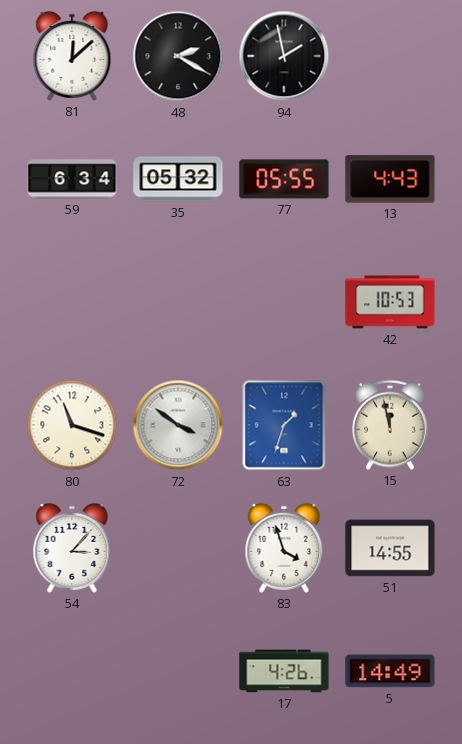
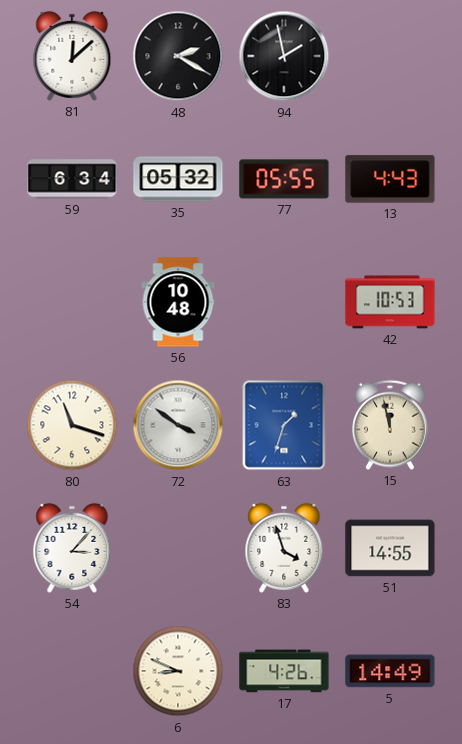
56: none -> 10:48 (178, 302)
6: none -> 8:49 (178, 671)
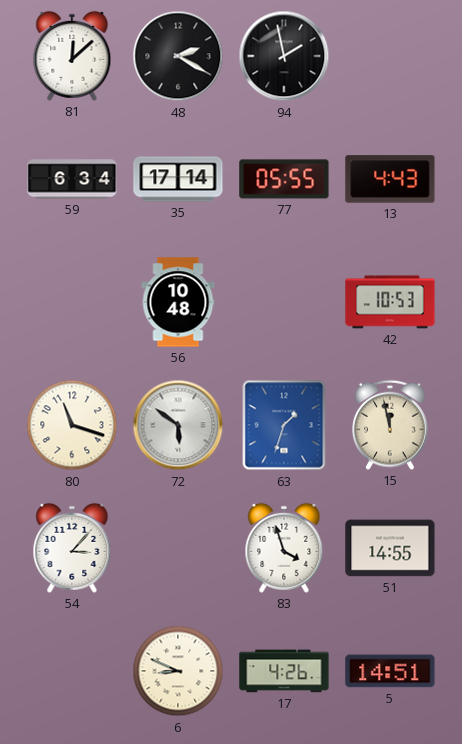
35: 05:32 -> 17:14 (178, 179)
72: 3:51 -> 5:51 (178, 425)
5: 14:49 -> 14:51 (390, 671)
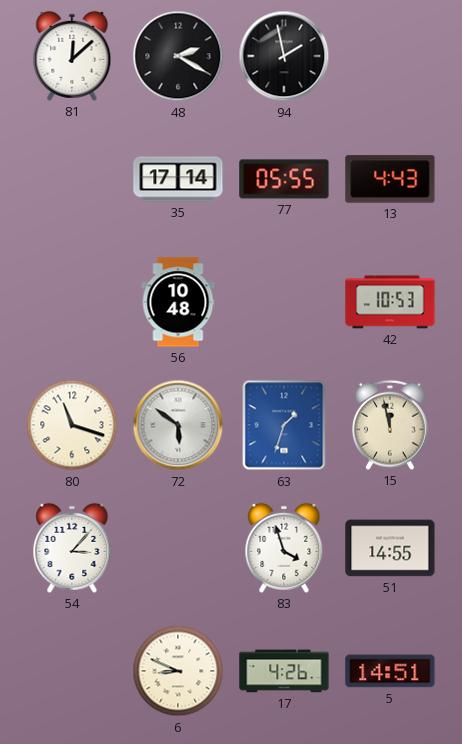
59: 6:34 -> none (72, 179)
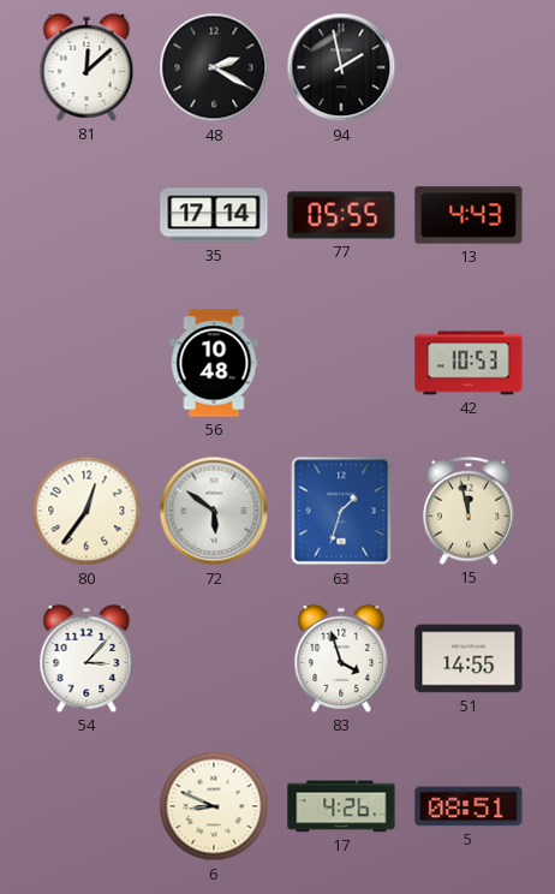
80: 11:18 -> 12:36 (86, 511)
5: 14:51 -> 08:51 (469, 806)
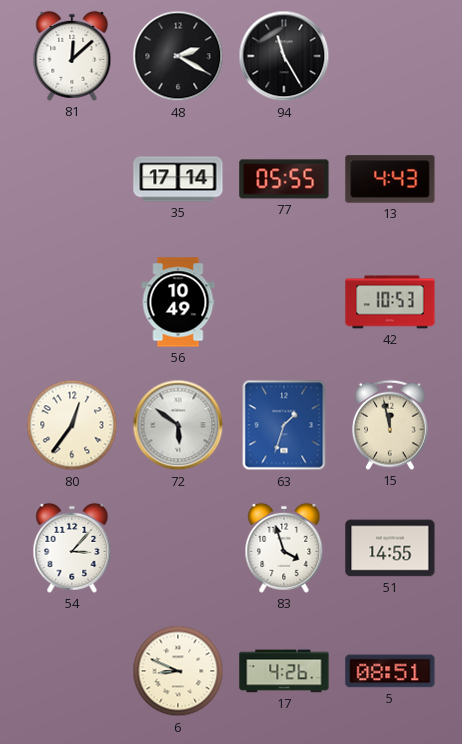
94: 1:58 -> 11:25 (284, 56)
56: 10:48 -> 10:49 (178, 302)
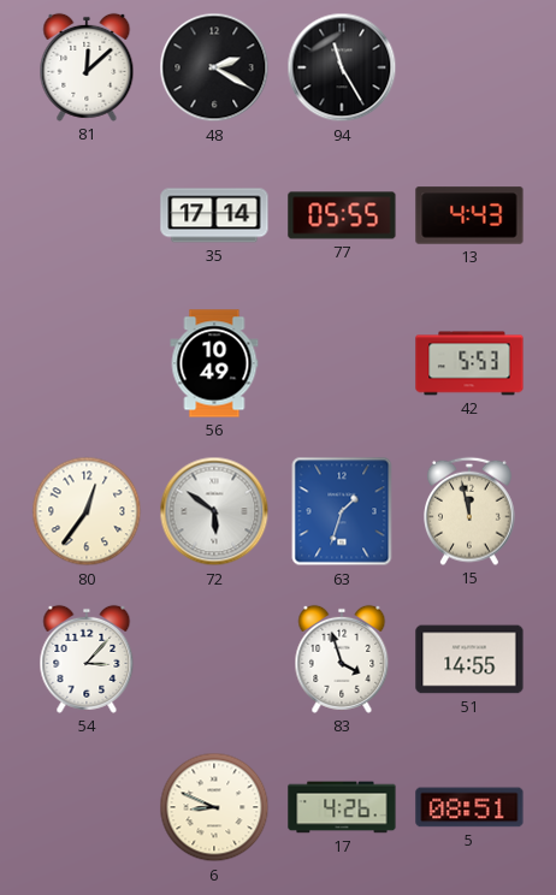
42: 10:53 -> 5:53 (469, 363)
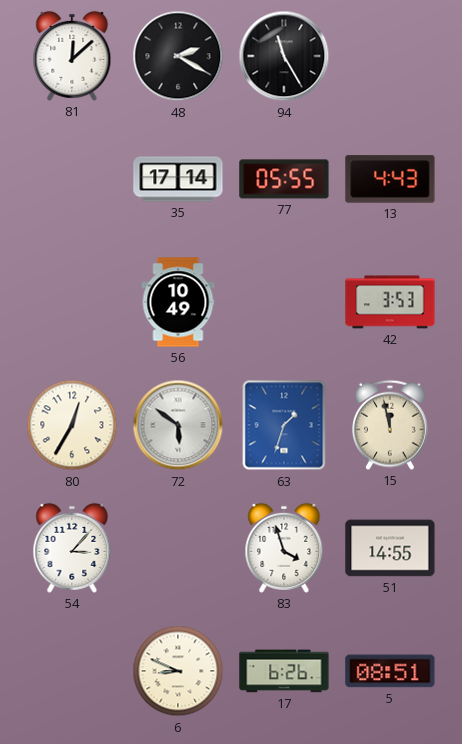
42: 5:53 -> 3:53 (390, 302)
80: 12:36 -> 12:35 (72, 425)
17: 4:26 -> 6:26 (284, 671)
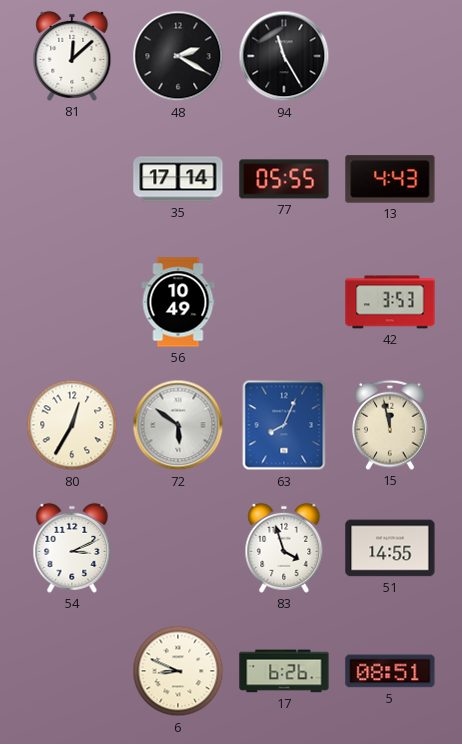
63: 1:33 -> 8:04 (284, 425)
54: 3:07 -> 3:11 (72, 548)
